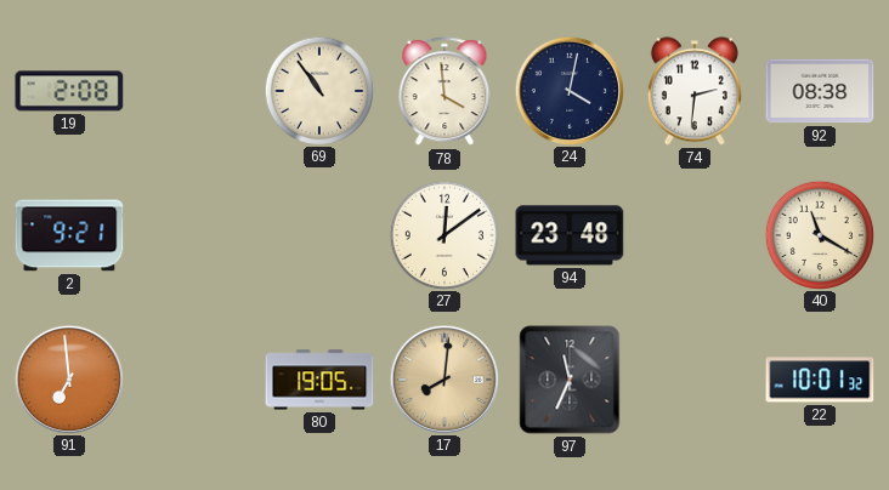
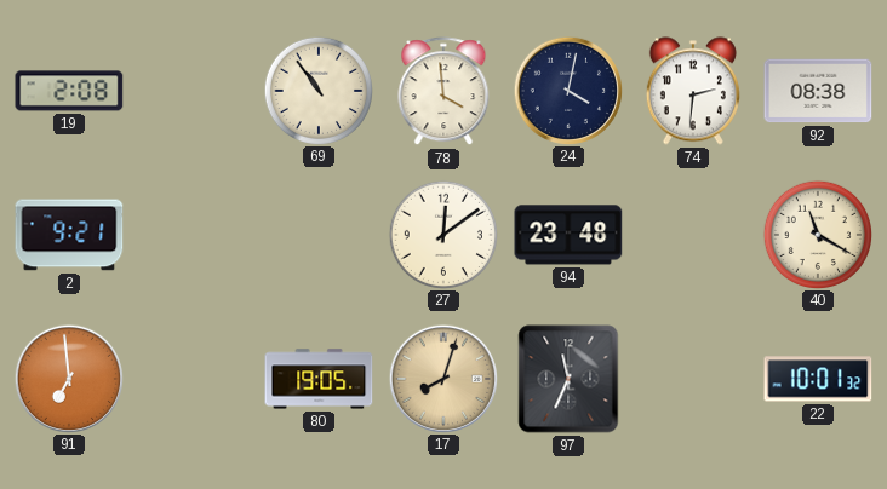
17: 8:01 -> 8:03 (442, 378)
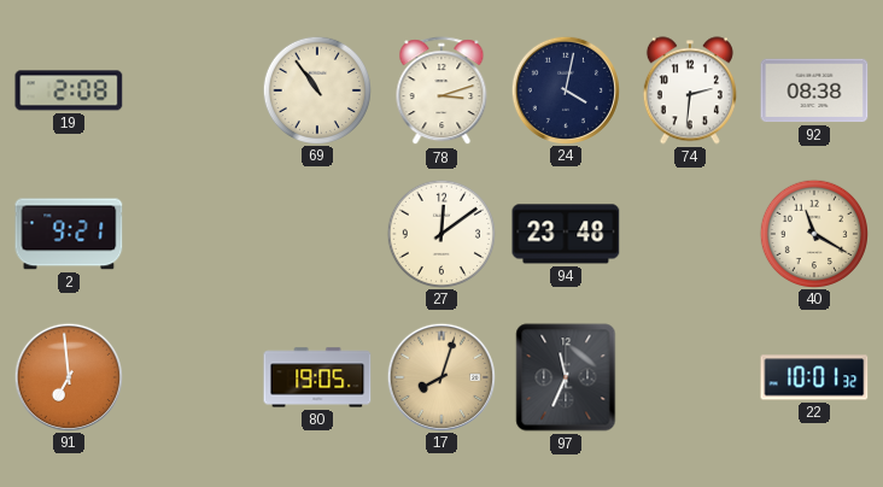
78: 3:59 -> 3:12 (441, 92)
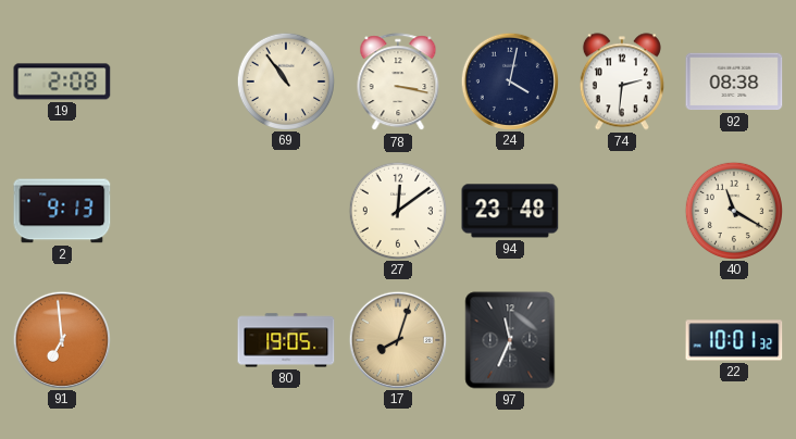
78: 3:12 -> 3:17 (398, 83)
2: 9:21 -> 9:13 (62, 211)
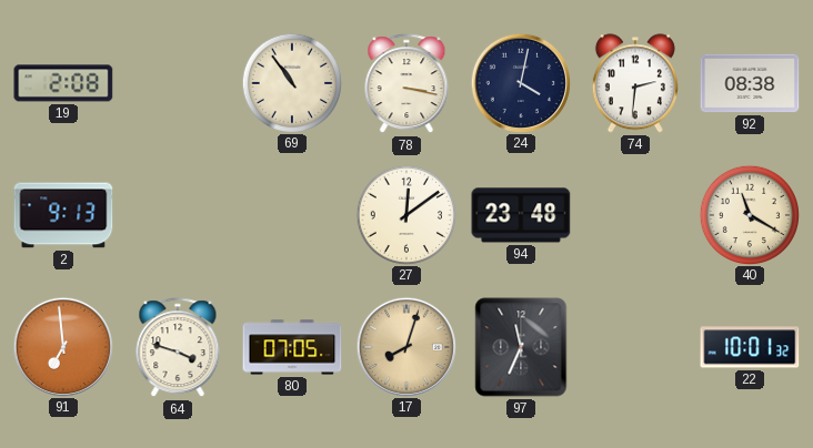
64: none -> 3:48 (178, 348)
80: 19:05 -> 07:05 (292, 347)
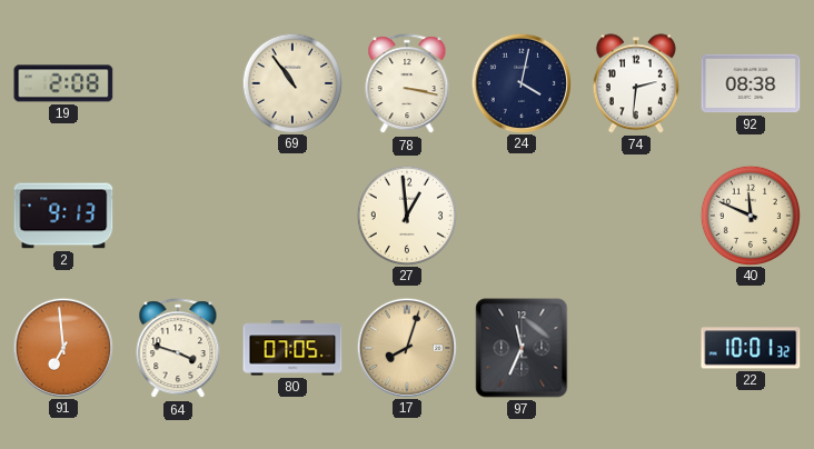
27: 12:09 -> 12:59 (406, 214)
94: 23:48 -> none (521, 215)
40: 11:20 -> 11:49 (750, 214)
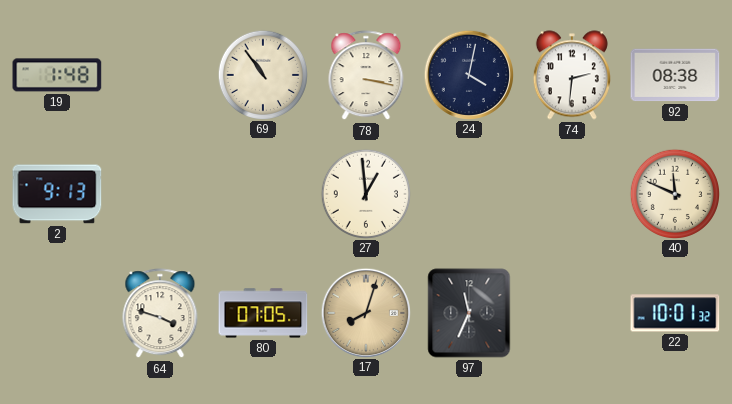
19: 2:08 -> 1:48 (57, 75)
91: 6:59 -> none (62, 347)
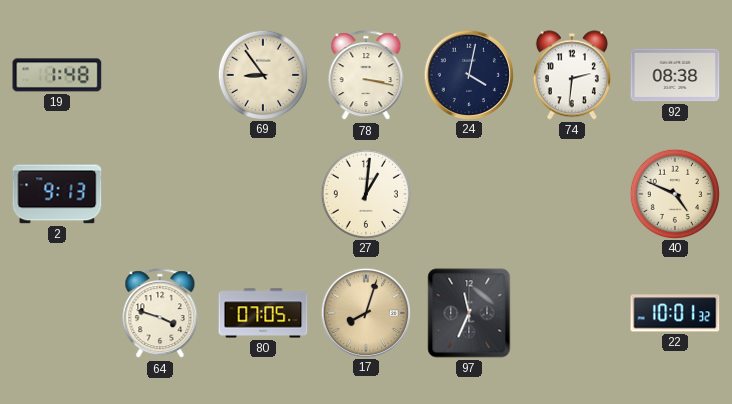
69: 10:54 -> 8:54 (262, 74)
27: 12:59 -> 1:01 (365, 193)
40: 11:49 -> 4:49 (674, 193)
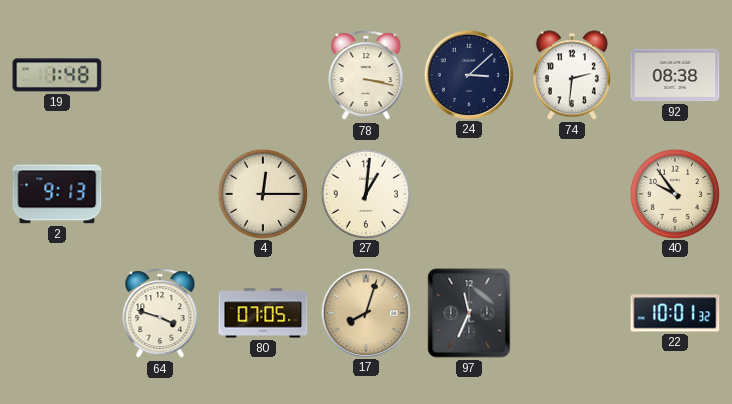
69: 8:54 -> none (262, 74)
24: 4:02 -> 3:08 (468, 74)
4: none -> 12:15 (262, 193)
40: 4:49 -> 9:54 (674, 193)
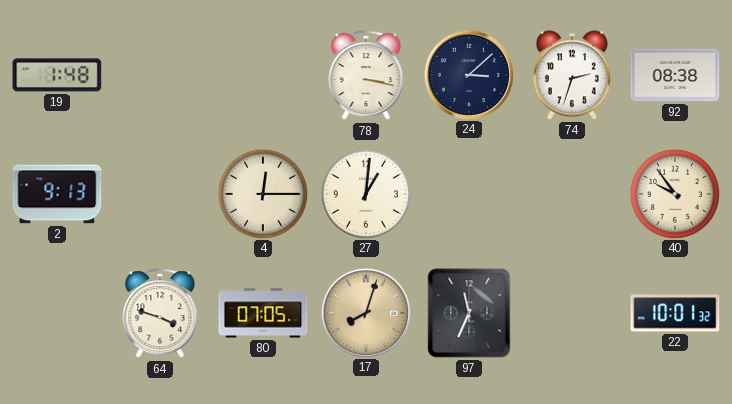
74: 2:31 -> 2:33 (572, 75)
